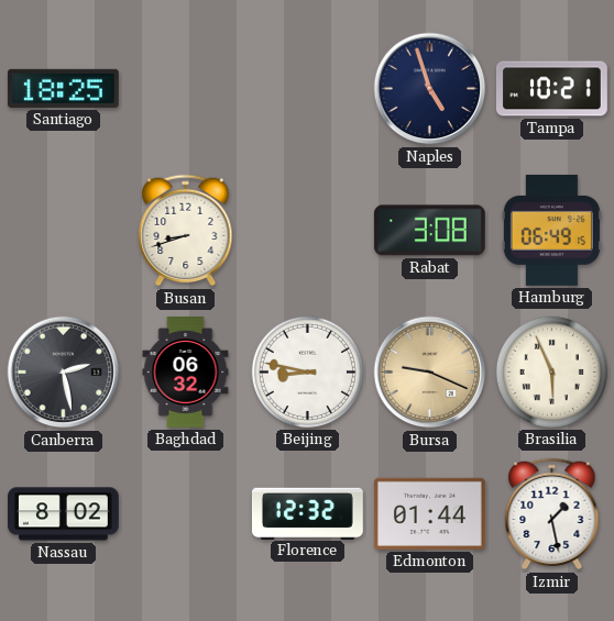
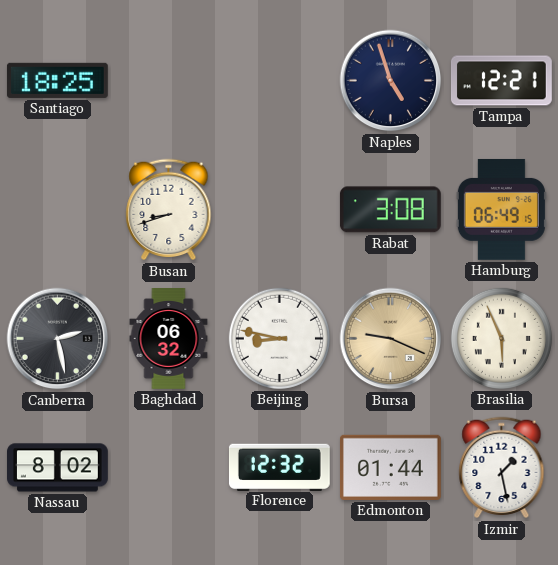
Tampa: 10:21 -> 12:21 (501, 81)
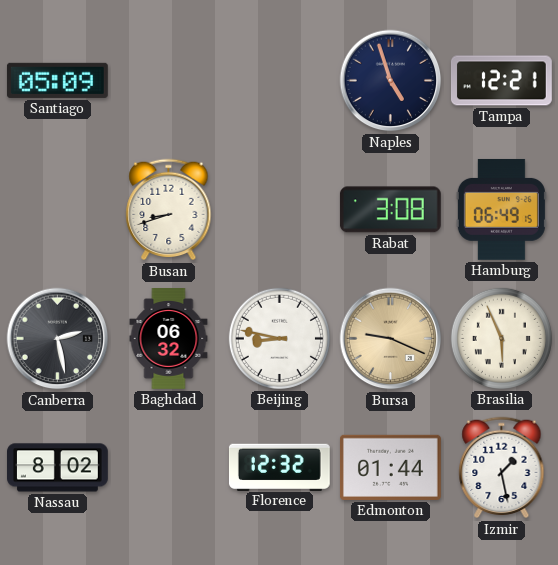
Santiago: 18:25 -> 05:09 (57, 80)
